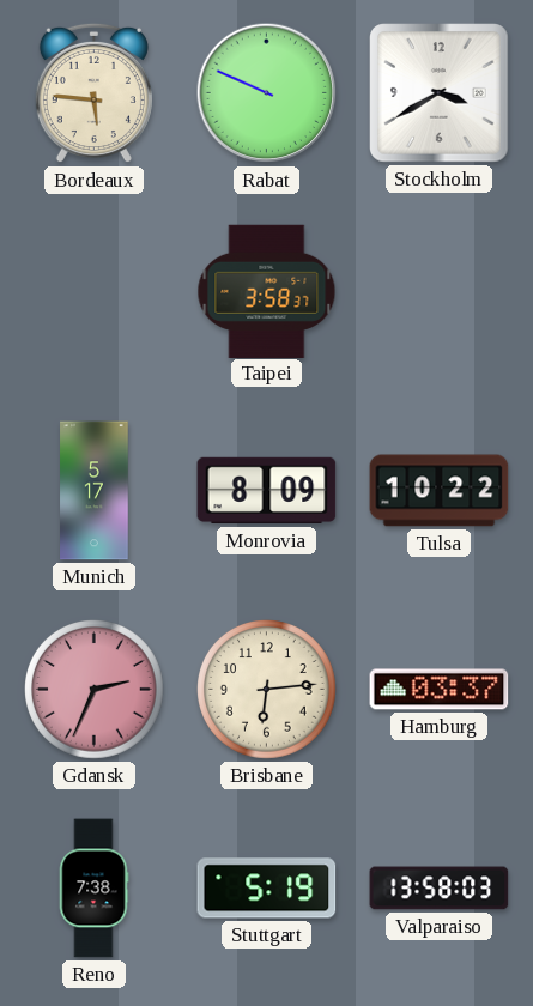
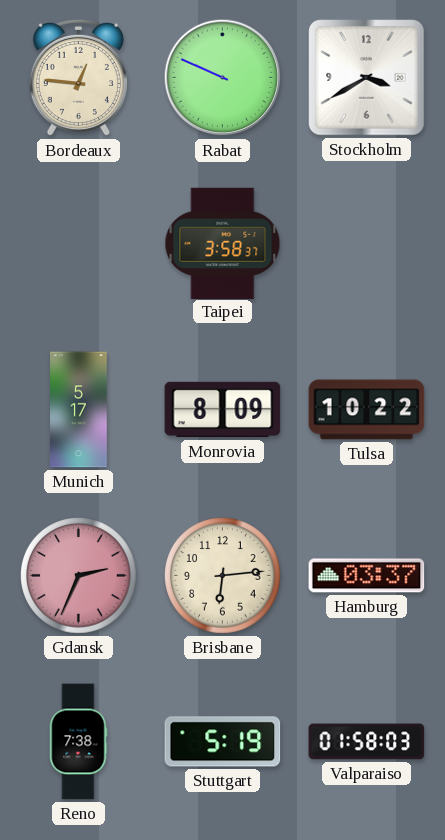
Bordeaux: 5:46 -> 12:46 (78, 78)
Valparaiso: 13:58 -> 01:58 (367, 742)
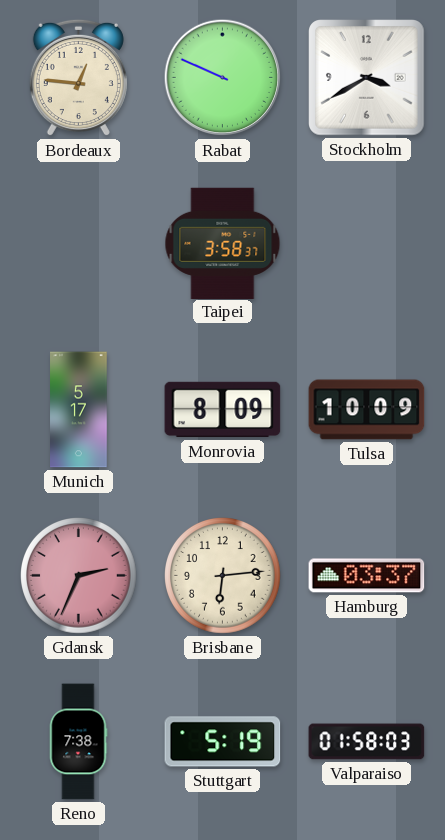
Tulsa: 10:22 -> 10:09 (367, 410)
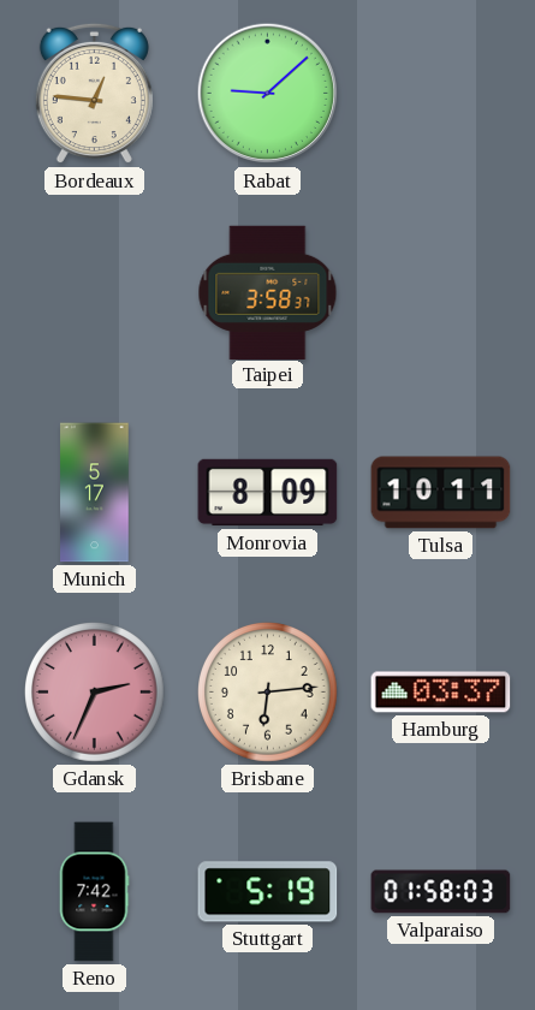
Rabat: 9:49 -> 9:08 (268, 94)
Stockholm: 3:40 -> none (367, 78)
Tulsa: 10:09 -> 10:11 (441, 493)
Reno: 7:38 -> 7:42 (94, 892)
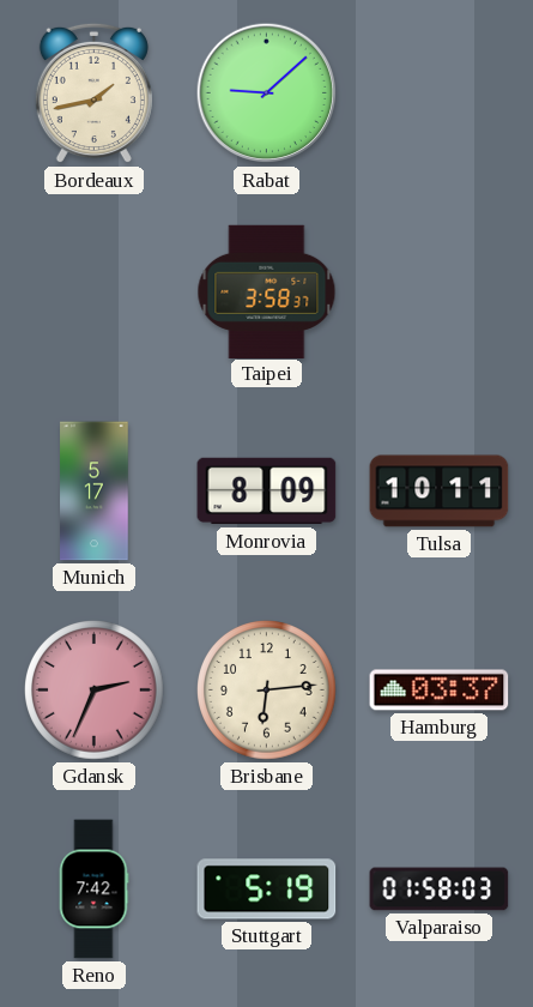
Bordeaux: 12:46 -> 1:43 (93, 94)
